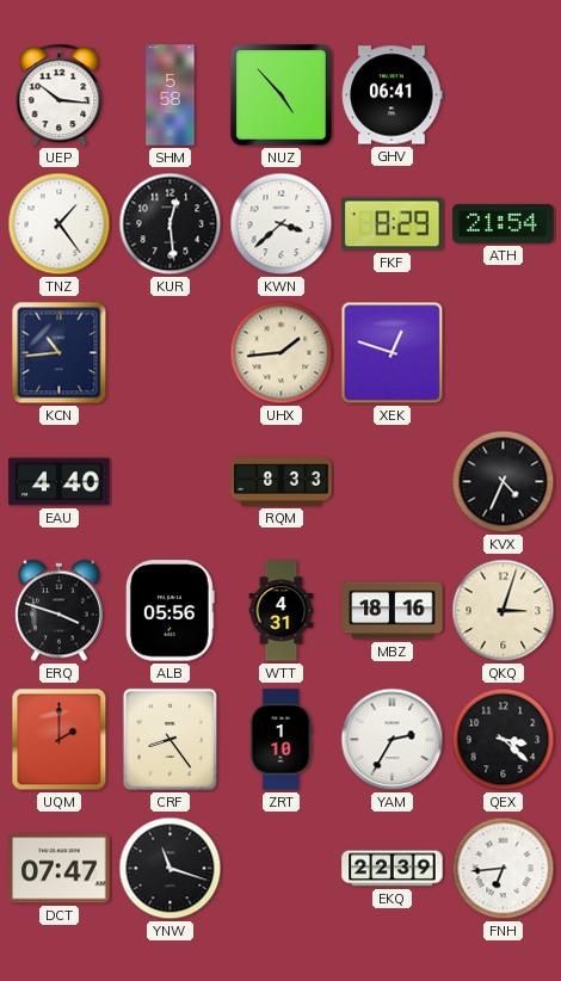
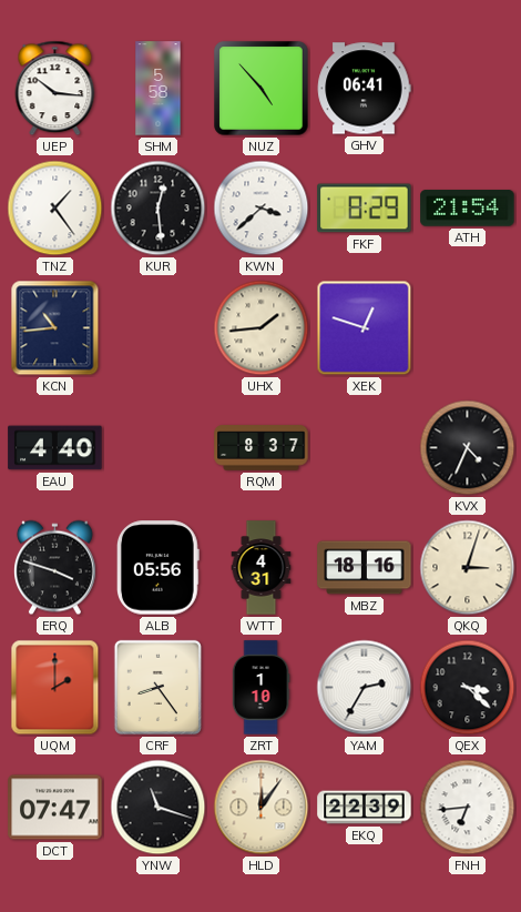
RQM: 8:33 -> 8:37 (262, 448)
HLD: none -> 12:06 (262, 808)
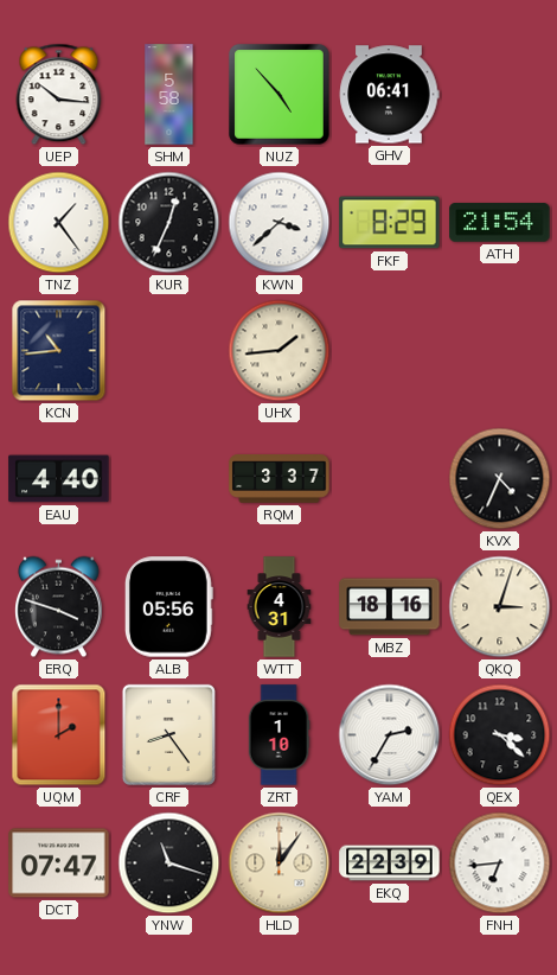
KUR: 12:29 -> 12:34 (169, 223)
XEK: 12:48 -> none (365, 328)
RQM: 8:37 -> 3:37 (280, 479)
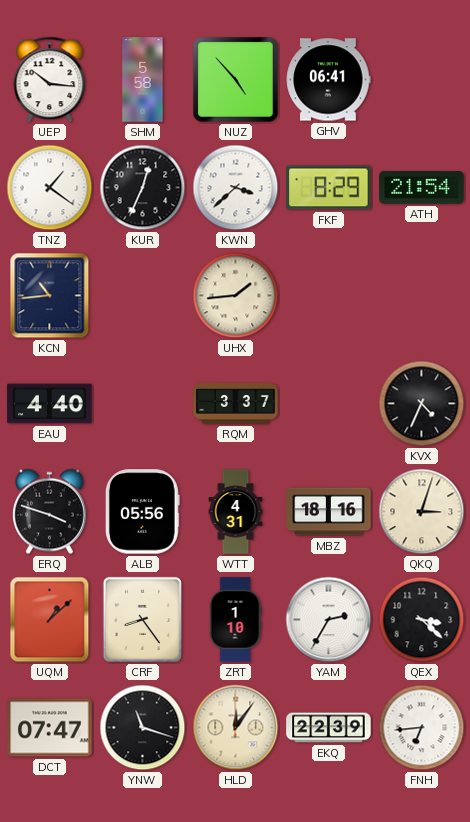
TNZ: 1:24 -> 1:21 (50, 188)
UQM: 2:00 -> 1:08 (50, 620)
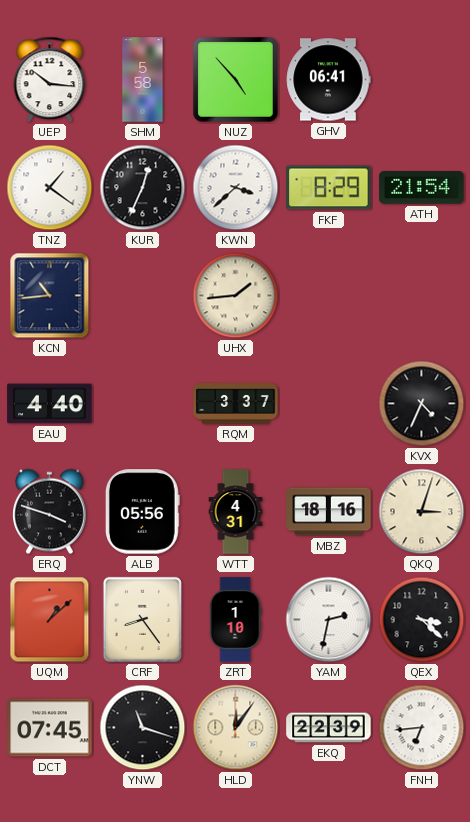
YAM: 2:35 -> 2:32 (329, 620)
DCT: 07:47 -> 07:45 (50, 728)
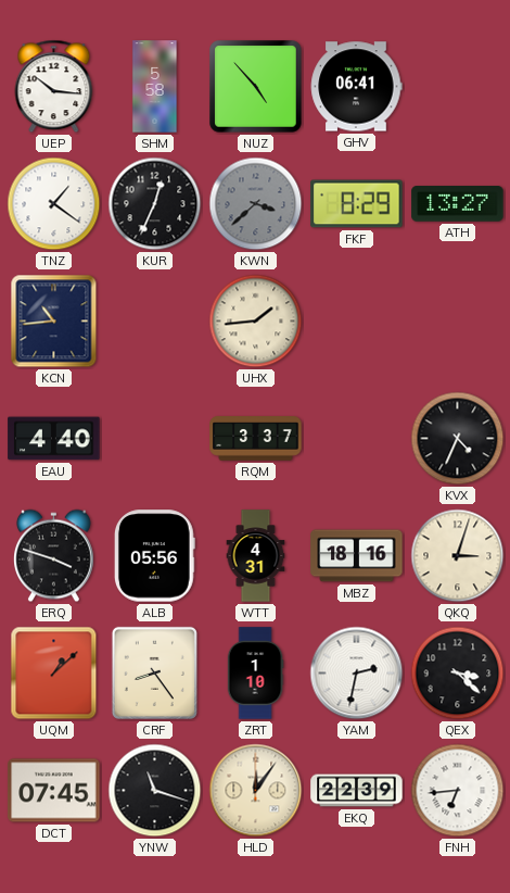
KWN dial: white -> grey (256, 204)
ATH: 21:54 -> 13:27 (458, 204)
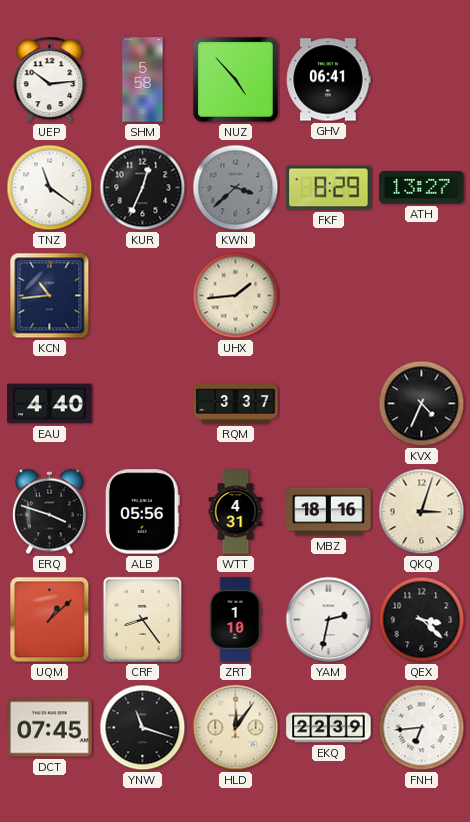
UEP: 10:16 -> 10:14 (50, 80)
TNZ: 1:21 -> 11:21 (50, 188)
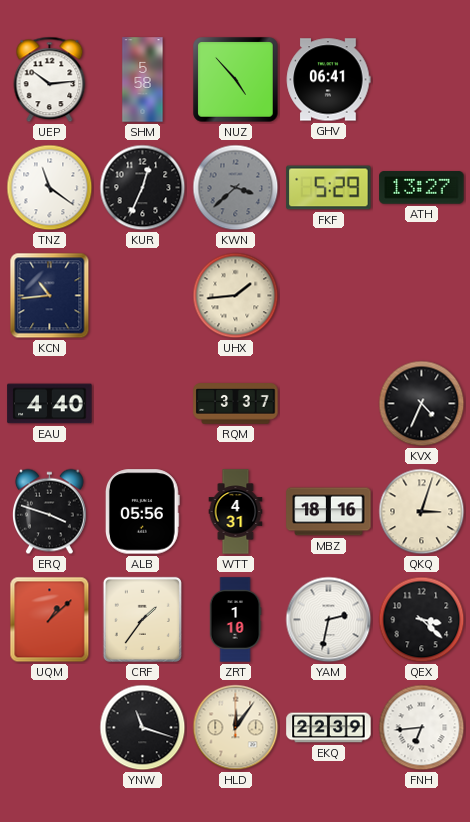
FKF: 8:29 -> 5:29 (329, 188)
CRF: 8:24 -> 1:36 (142, 619)
DCT: 07:45 -> none (50, 728)
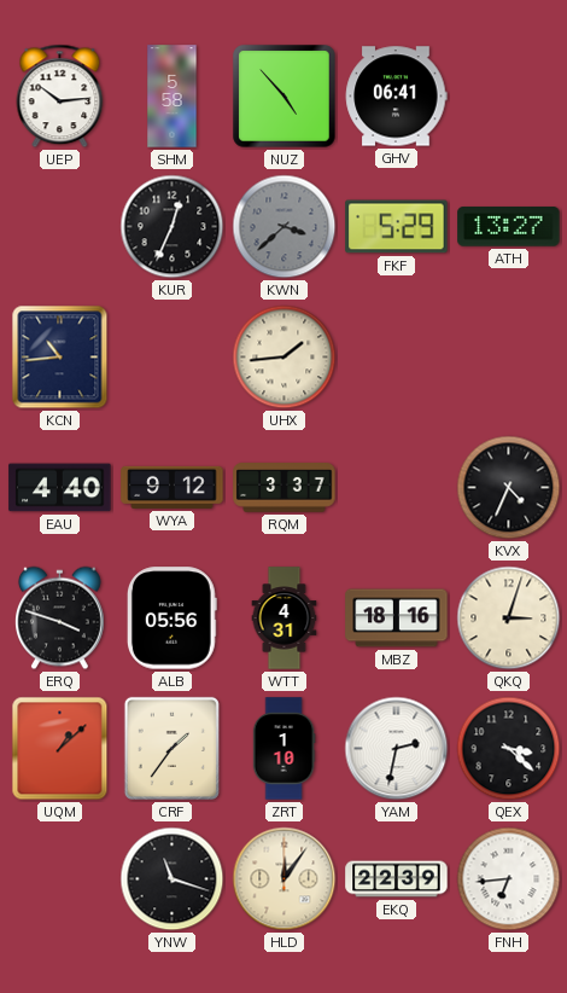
TNZ: 11:21 -> none (50, 188)
WYA: none -> 9:12 (173, 487)
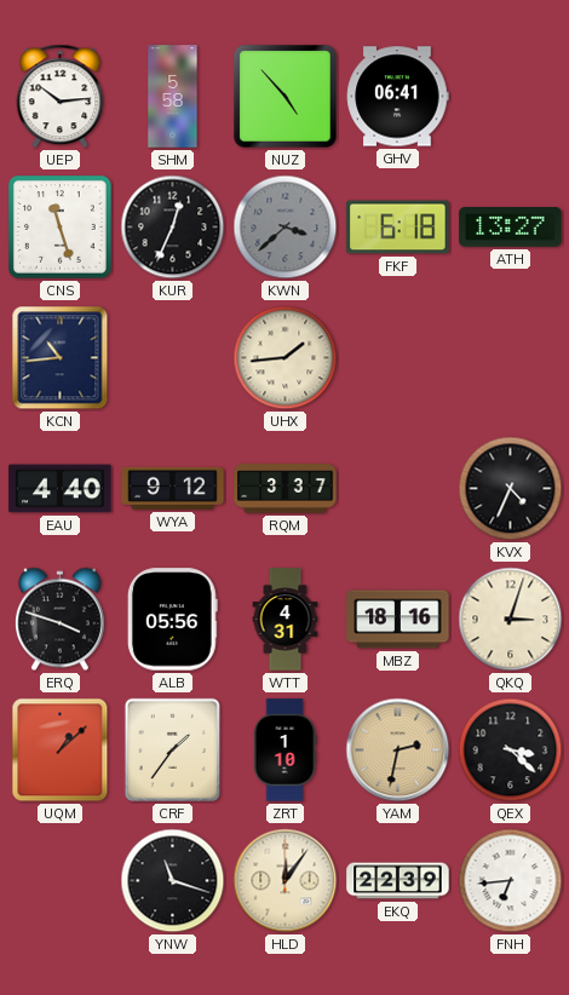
CNS: none -> 11:27 (61, 228)
FKF: 5:29 -> 6:18 (398, 228)
YAM dial: white -> champagne (398, 750)
